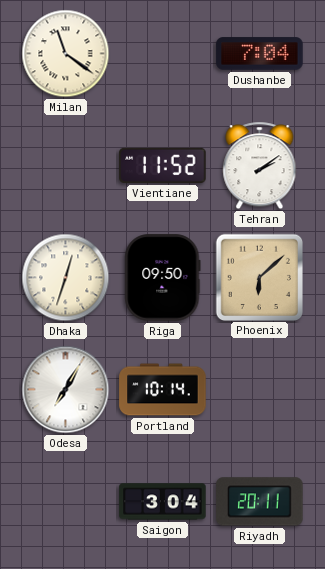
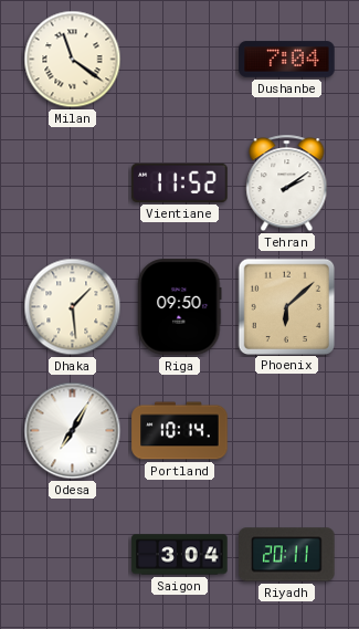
Dhaka: 12:33 -> 1:29 (73, 307)
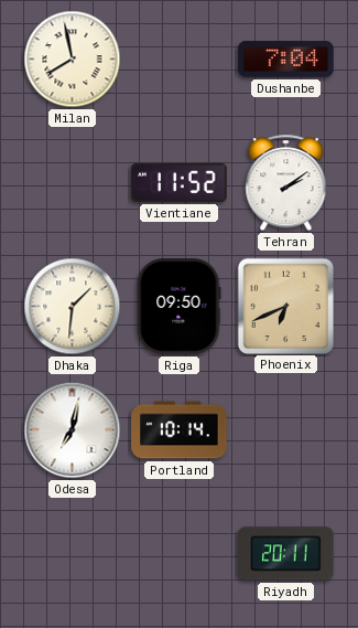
Milan: 11:21 -> 7:58 (73, 60)
Dhaka: 1:29 -> 1:31 (73, 307)
Phoenix: 6:08 -> 6:41 (285, 306)
Odesa: 7:05 -> 7:02 (73, 430)
Saigon: 3:04 -> none (180, 555)
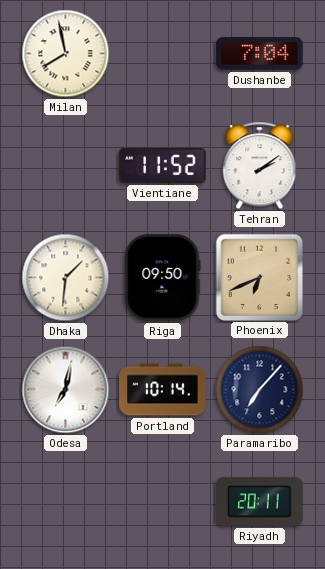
Paramaribo: none -> 7:07 (260, 390)
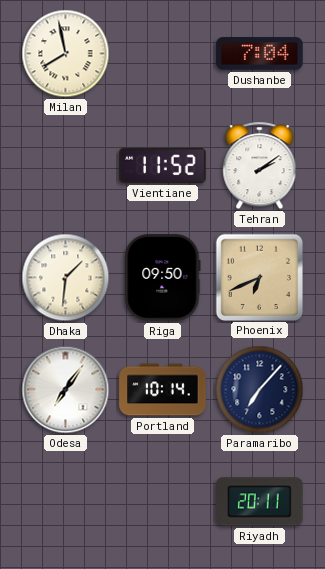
Odesa: 7:02 -> 7:06 (66, 390)
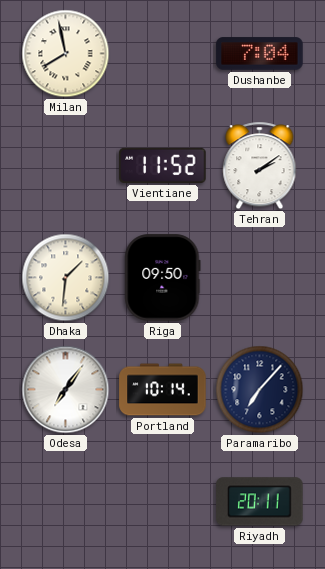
Phoenix: 6:41 -> none (259, 277)
